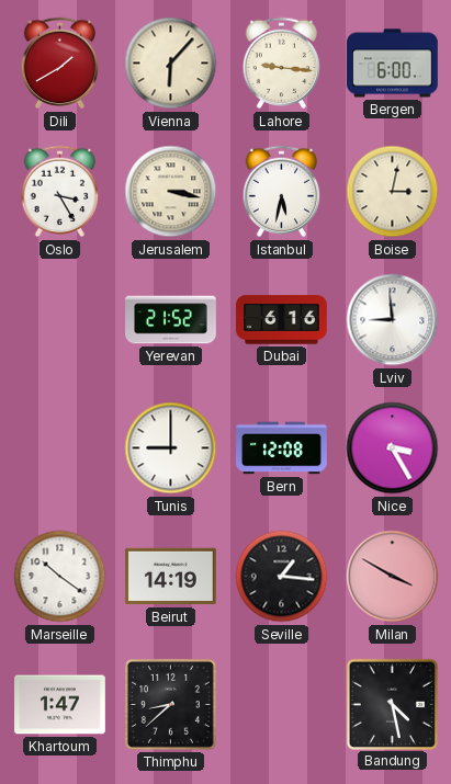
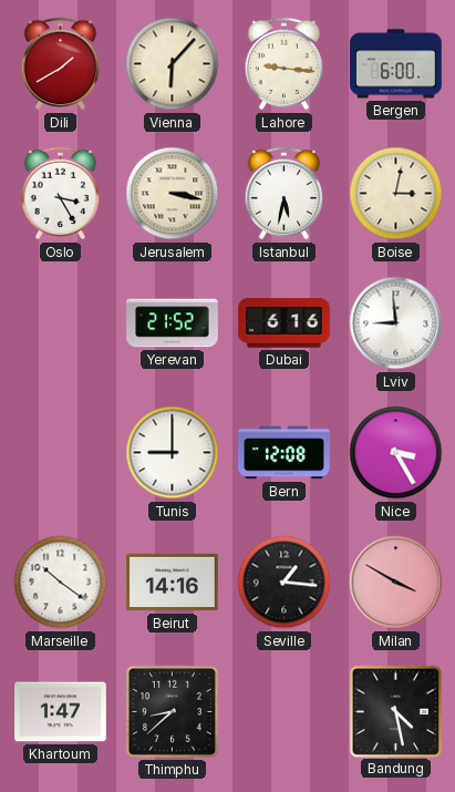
Beirut: 14:19 -> 14:16 (173, 583)
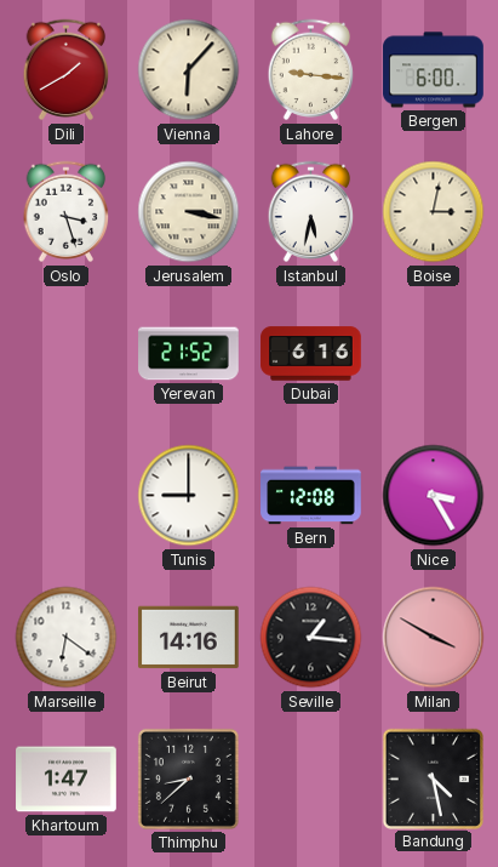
Oslo: 3:25 -> 3:27 (67, 212)
Lviv: 8:59 -> none (396, 323)
Marseille: 10:21 -> 6:21 (67, 638)
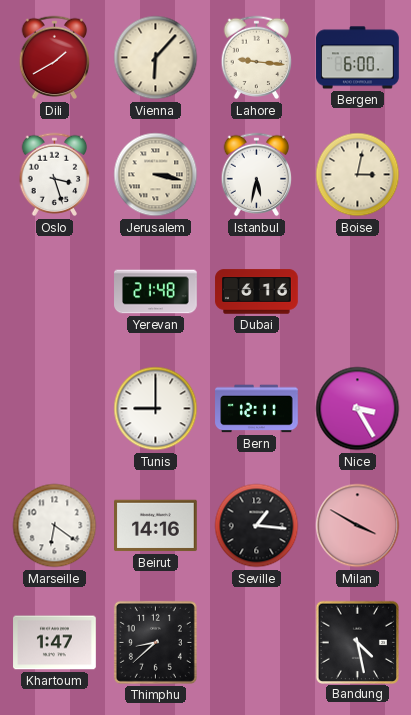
Yerevan: 21:52 -> 21:48 (156, 292)
Bern: 12:08 -> 12:11 (257, 409)
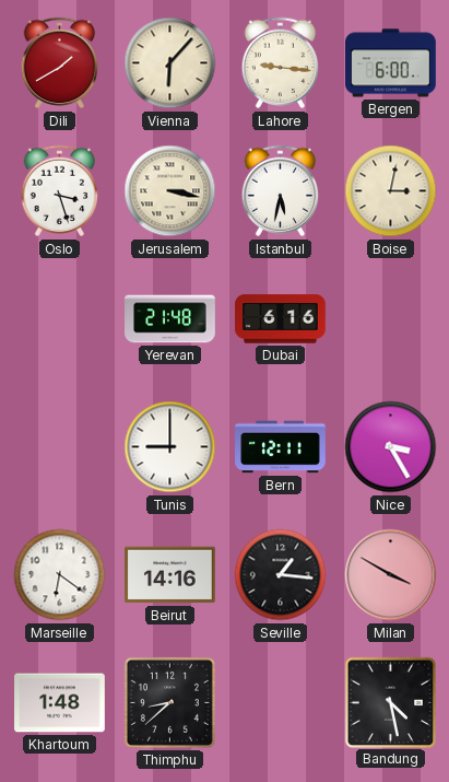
Khartoum: 1:47 -> 1:48 (60, 703)
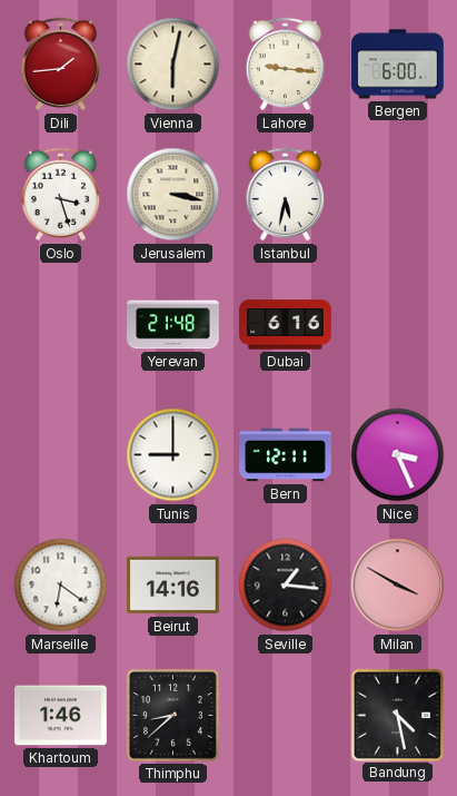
Dili: 1:40 -> 1:44 (61, 65)
Vienna: 6:07 -> 6:02 (173, 65)
Boise: 3:02 -> none (391, 191)
Nice: 3:25 -> 3:26 (398, 455)
Khartoum: 1:48 -> 1:46 (61, 716)
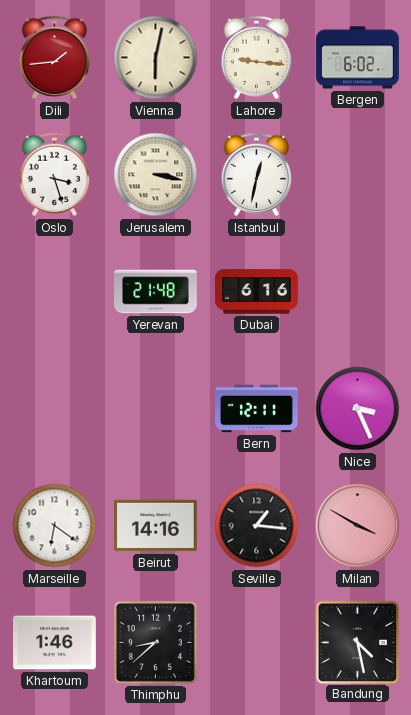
Bergen: 6:00 -> 6:02 (358, 58)
Istanbul: 5:32 -> 12:32 (257, 175)
Tunis: 9:00 -> none (173, 455)
